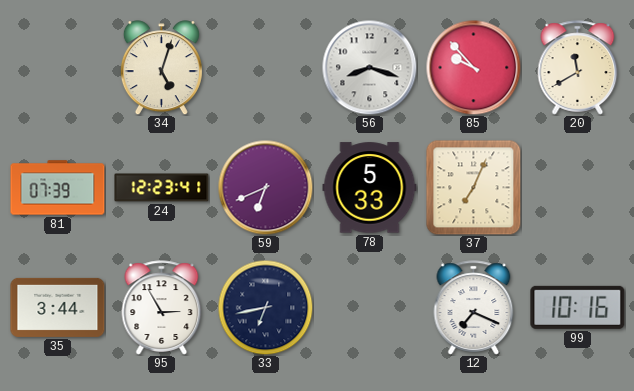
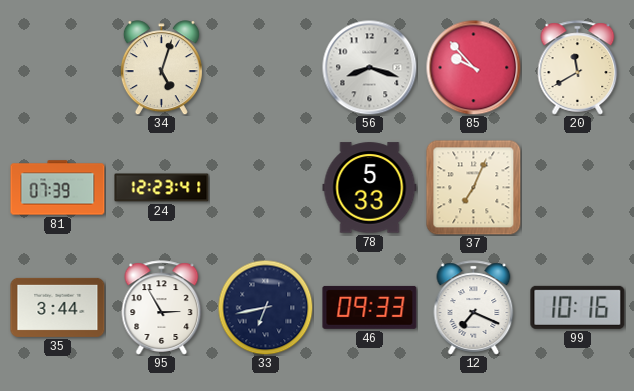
59: 6:41 -> none (265, 187)
46: none -> 09:33 (370, 307)
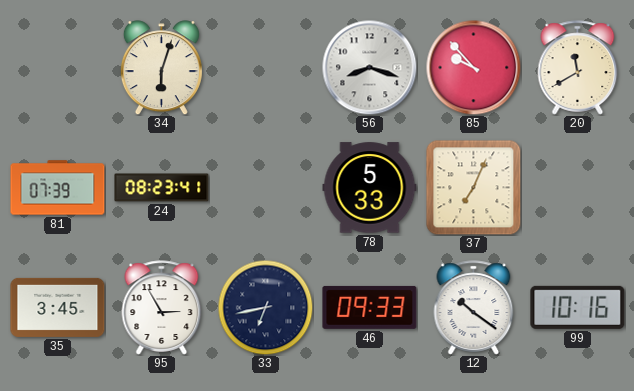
34: 5:03 -> 6:03 (161, 68)
24: 12:23 -> 08:23 (162, 188)
35: 3:44 -> 3:45 (58, 307)
12: 7:19 -> 10:21 (474, 308)
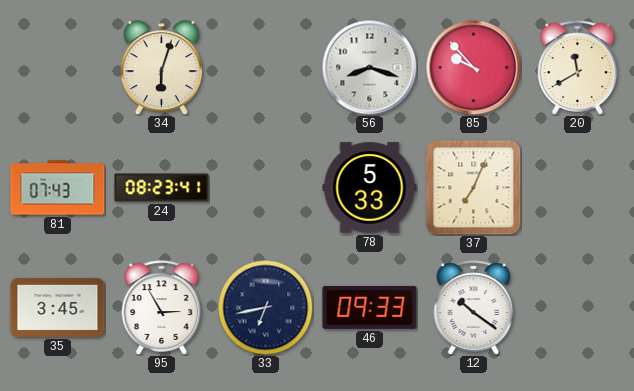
81: 07:39 -> 07:43 (58, 188)
99: 10:16 -> none (578, 307)
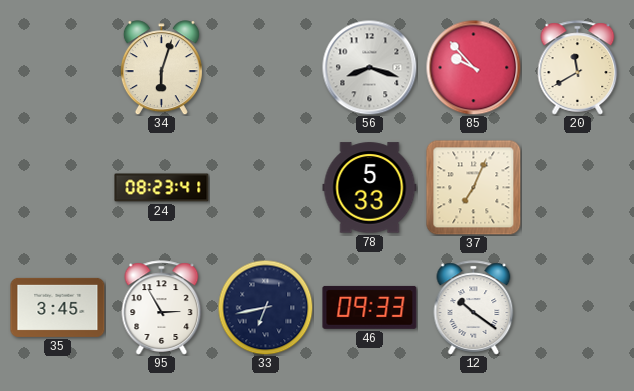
81: 07:43 -> none (58, 188)
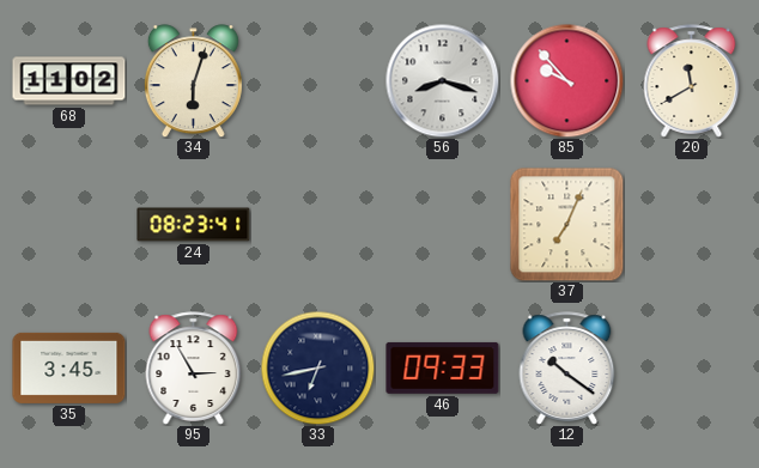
68: none -> 11:02 (69, 81)
78: 5:33 -> none (370, 188)
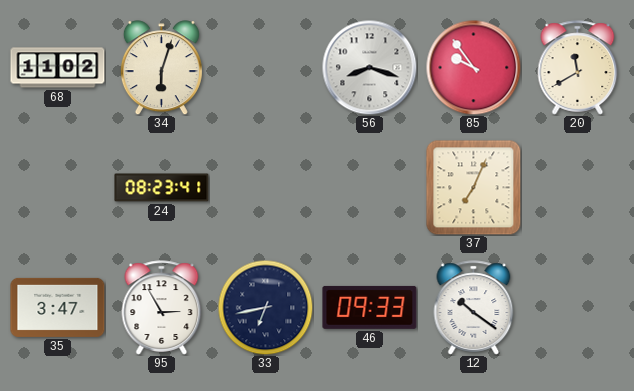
85: 9:53 -> 9:54 (473, 67)
35: 3:45 -> 3:47 (58, 307)
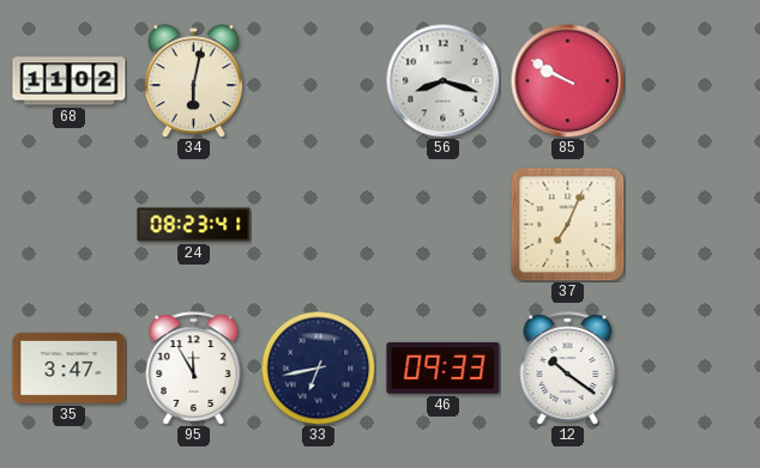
34: 6:03 -> 6:02 (193, 81)
85: 9:54 -> 9:50 (567, 80)
20: 11:40 -> none (578, 68)
95: 2:55 -> 11:55 (194, 369)
